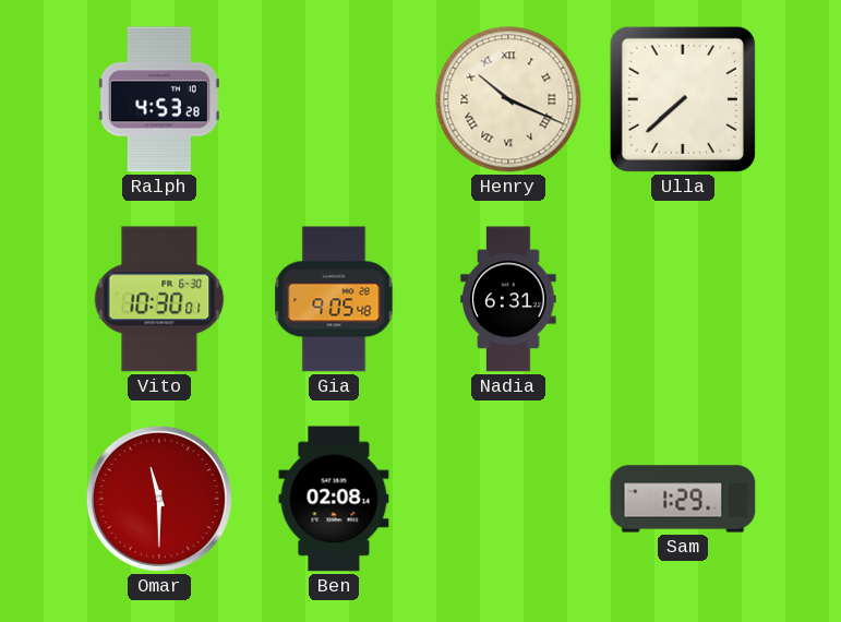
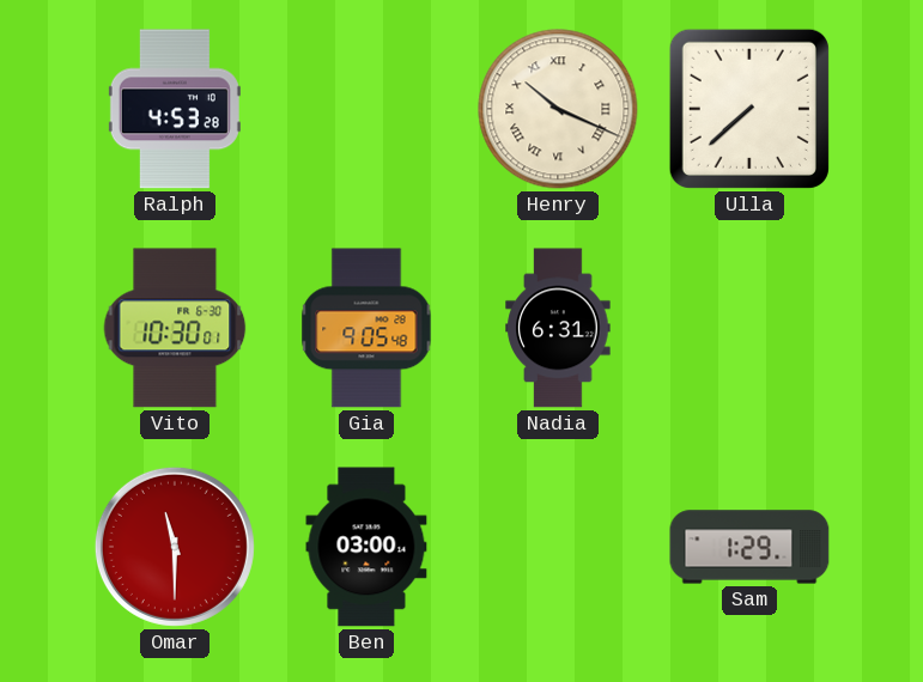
Ben: 02:08 -> 03:00 (366, 547)
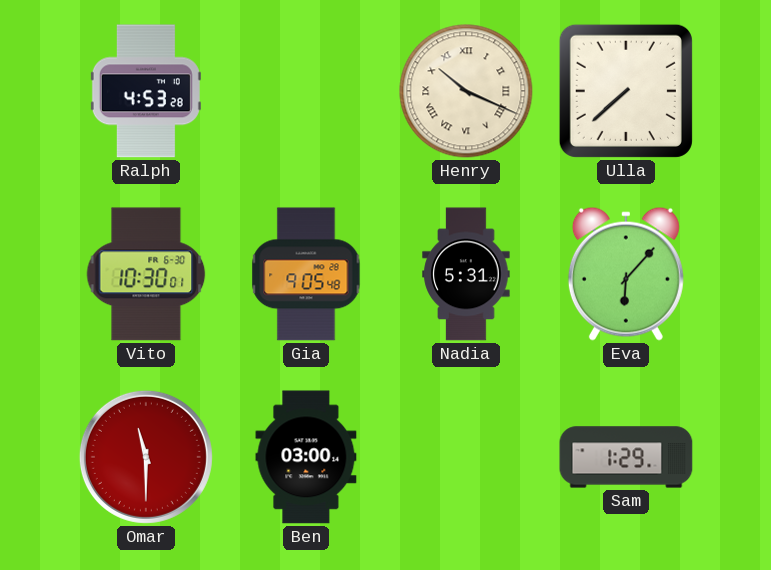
Nadia: 6:31 -> 5:31 (466, 274)
Eva: none -> 6:07 (626, 274)
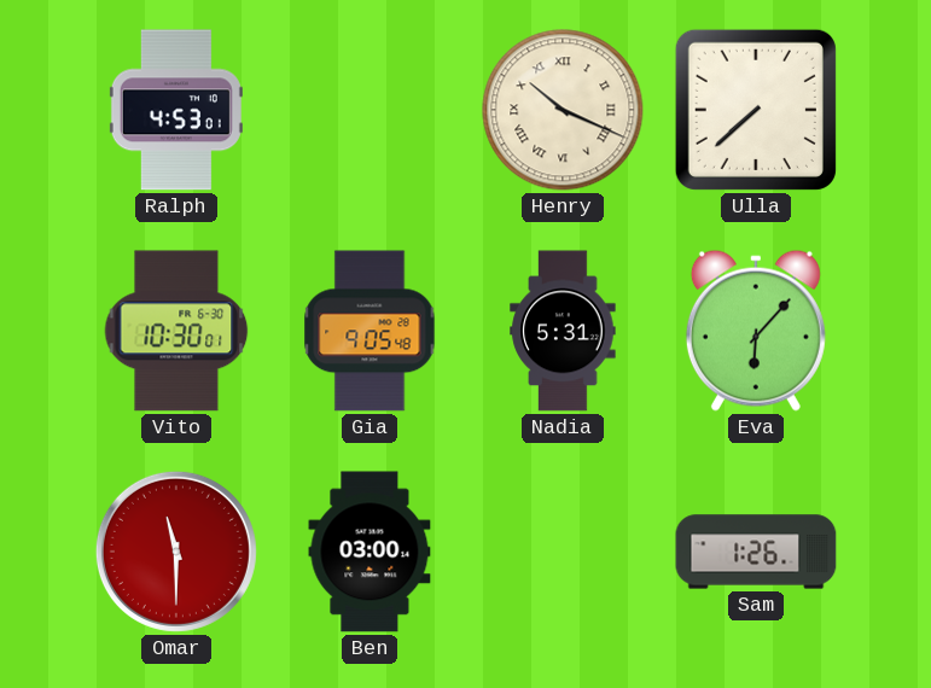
Ralph: 4:53:28 -> 4:53:01 (176, 110)
Sam: 1:29 -> 1:26 (756, 552)
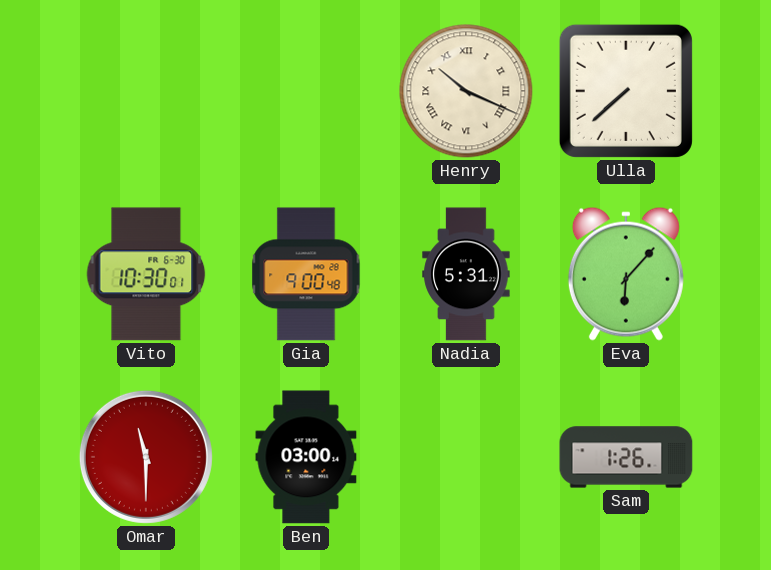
Ralph: 4:53 -> none (176, 110)
Gia: 9:05 -> 9:00 (306, 274)
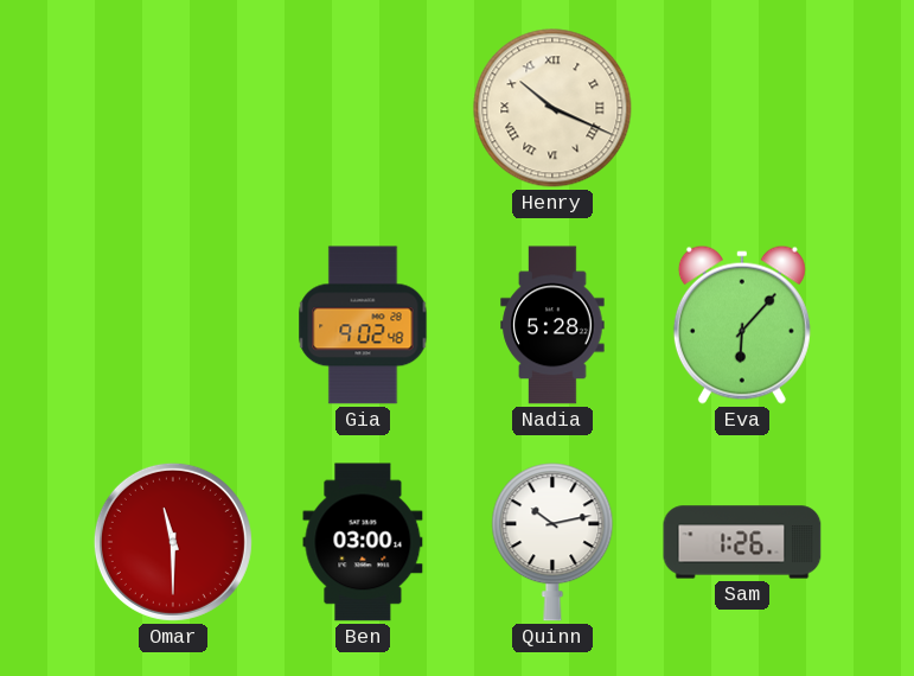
Ulla: 7:38 -> none (626, 91)
Vito: 10:30 -> none (146, 274)
Gia: 9:00 -> 9:02 (363, 325)
Nadia: 5:31 -> 5:28 (552, 325)
Quinn: none -> 10:13 (552, 542)
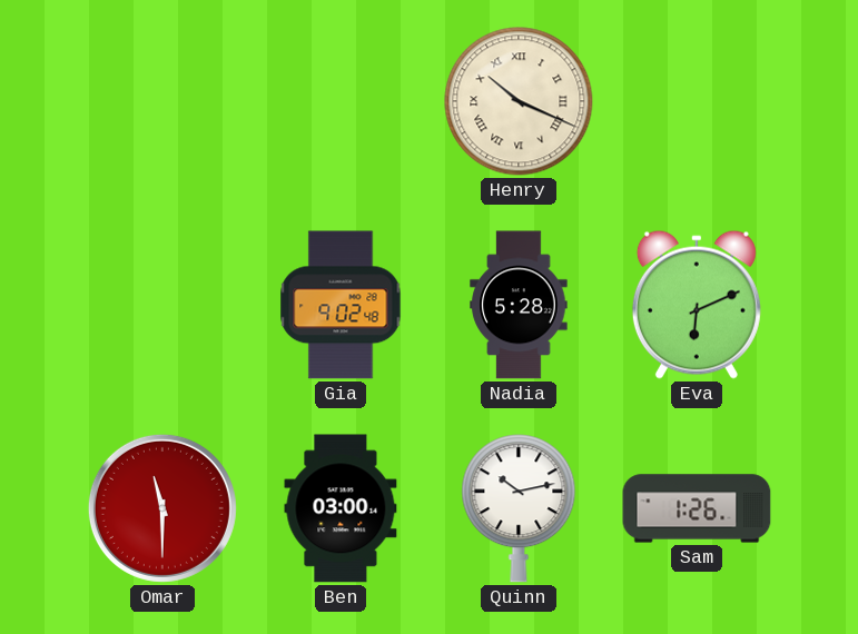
Eva: 6:07 -> 6:11 (697, 305)
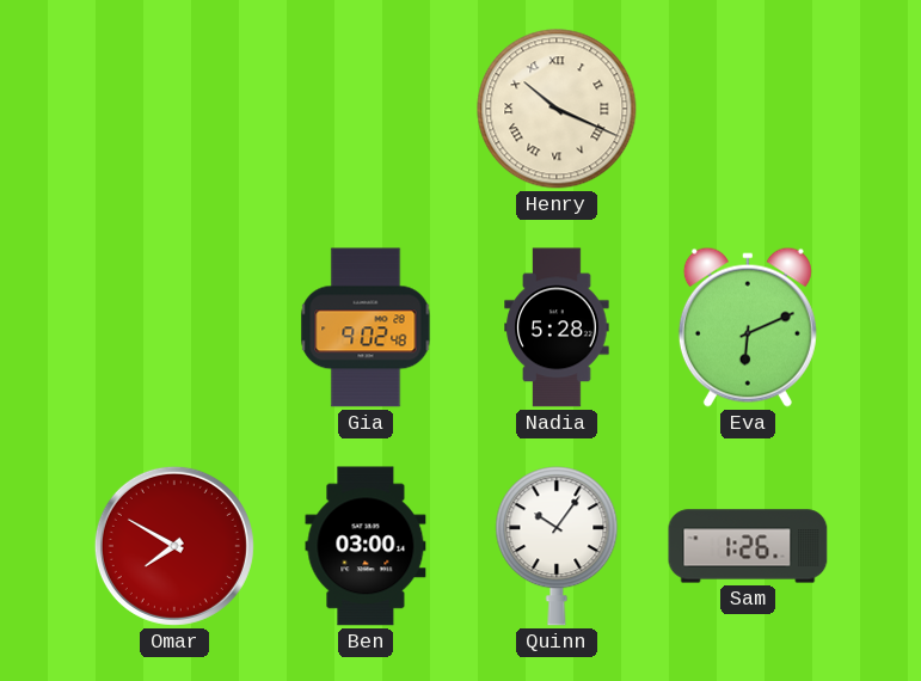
Omar: 11:30 -> 7:50 (174, 546)
Quinn: 10:13 -> 10:06 (557, 546)
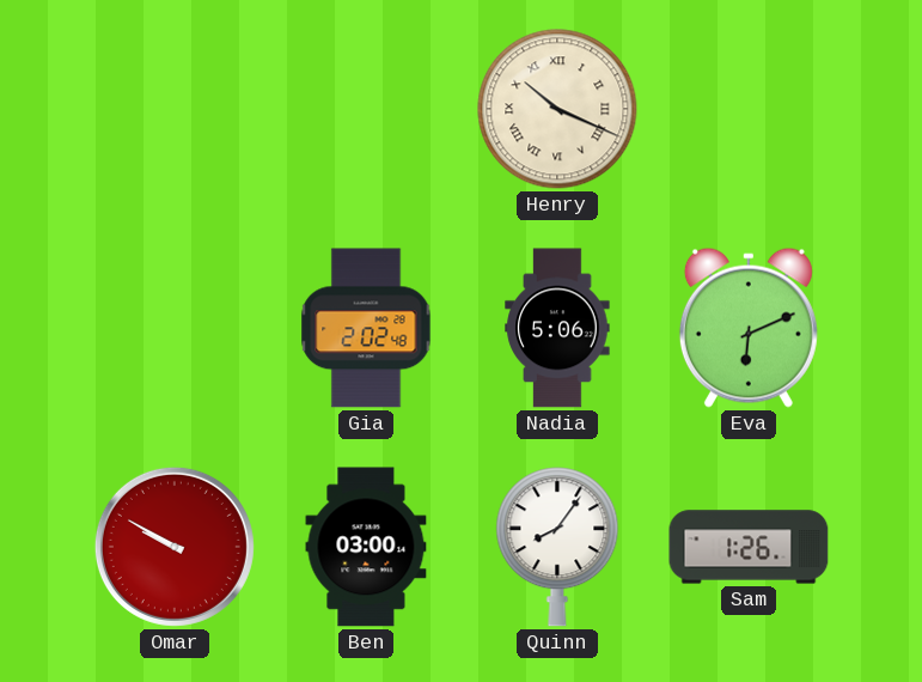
Gia: 9:02 -> 2:02 (366, 328)
Nadia: 5:28 -> 5:06 (557, 328)
Omar: 7:50 -> 9:50 (175, 547)
Quinn: 10:06 -> 8:06 (557, 547)
